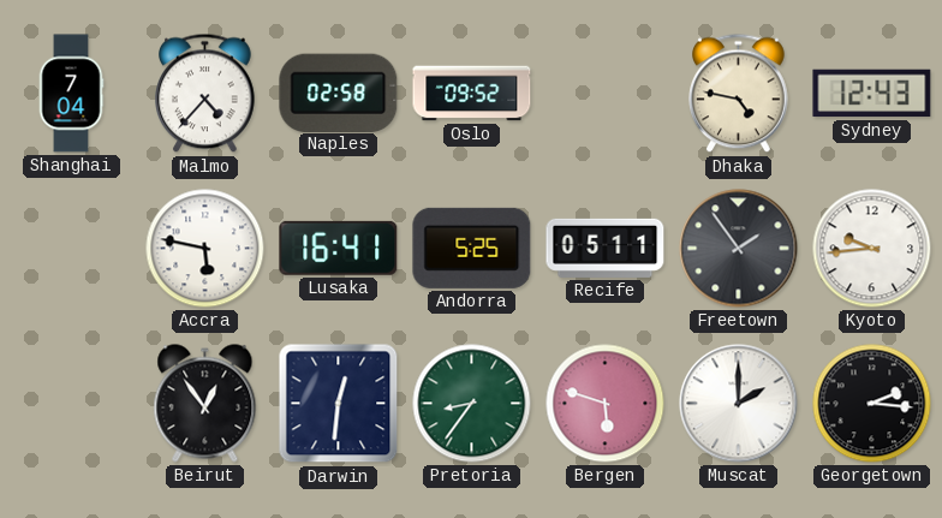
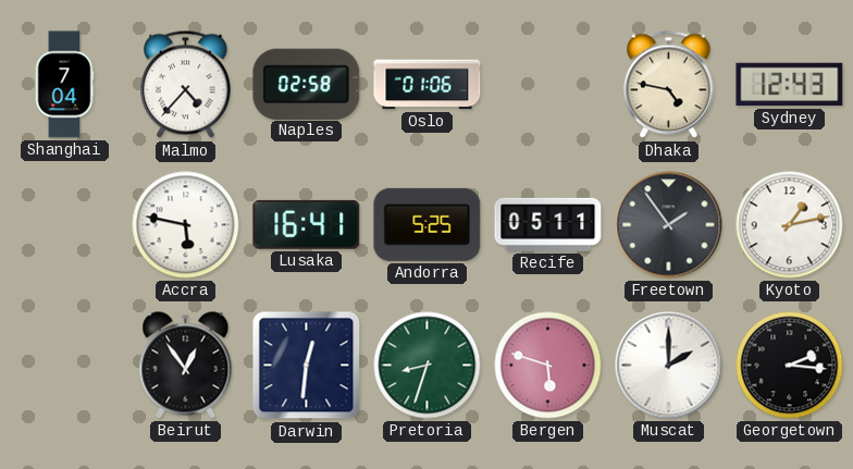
Oslo: 09:52 -> 01:06 (428, 85)
Kyoto: 9:44 -> 1:13 (790, 225)
Pretoria: 8:36 -> 8:33 (428, 366)
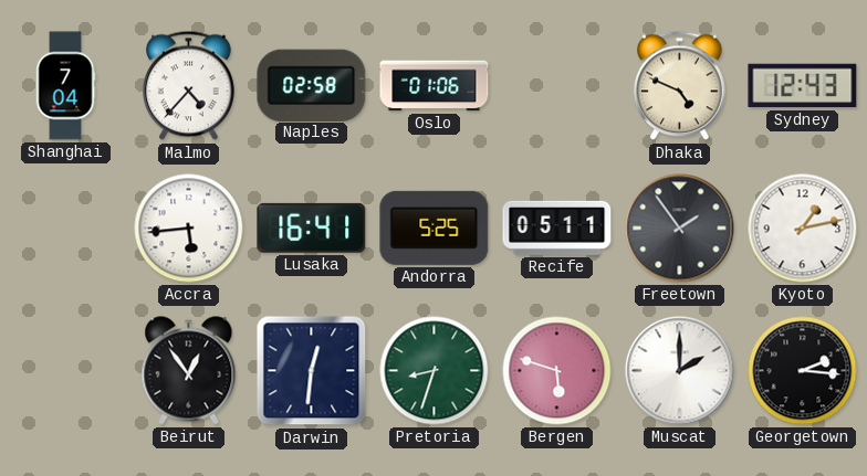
Dhaka: 4:47 -> 4:49 (680, 86)
Accra: 5:47 -> 5:44 (189, 229)
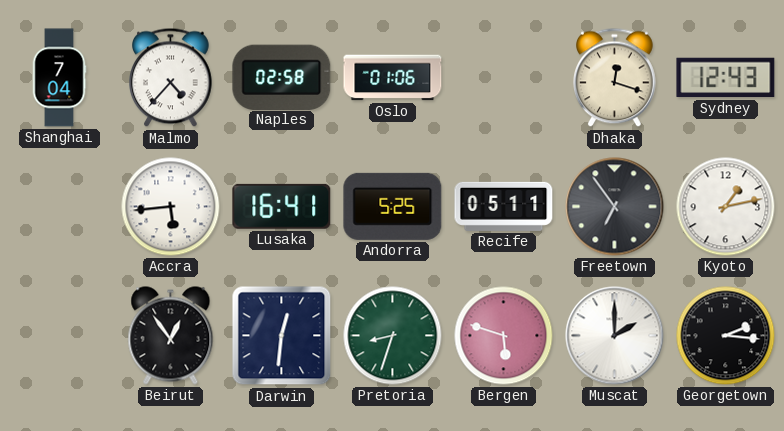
Dhaka: 4:49 -> 12:18 (615, 78)
Freetown: 1:54 -> 6:54 (615, 207)
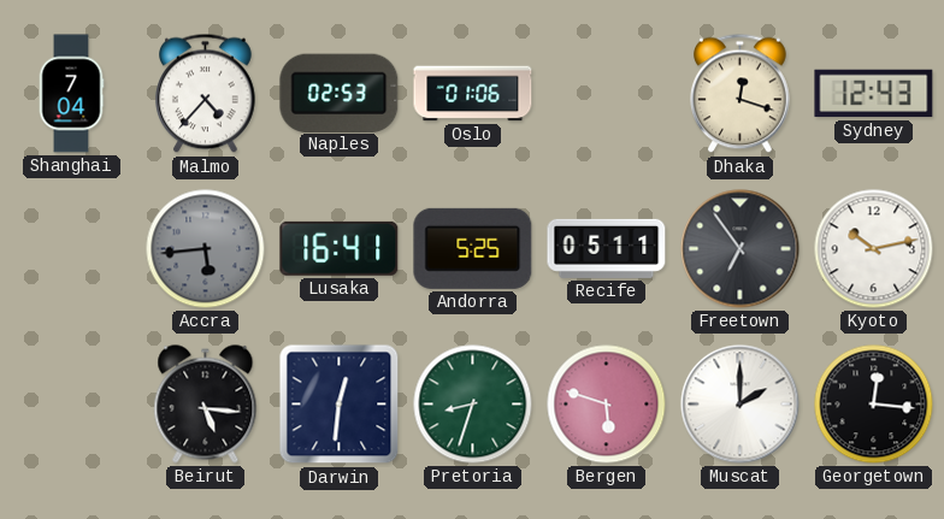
Naples: 02:58 -> 02:53 (340, 93)
Accra dial: white -> grey (206, 249)
Kyoto: 1:13 -> 10:13 (874, 249)
Beirut: 12:54 -> 5:16 (206, 405)
Georgetown: 2:16 -> 12:16 (874, 405)
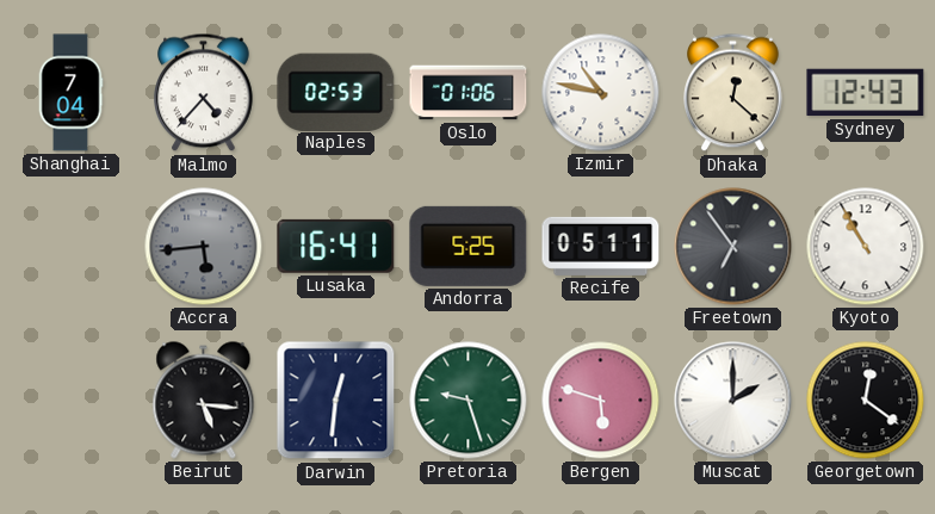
Izmir: none -> 10:47 (601, 93)
Dhaka: 12:18 -> 12:22 (733, 93)
Kyoto: 10:13 -> 10:55 (866, 247)
Pretoria: 8:33 -> 9:27 (469, 401)
Georgetown: 12:16 -> 12:21 (866, 401)
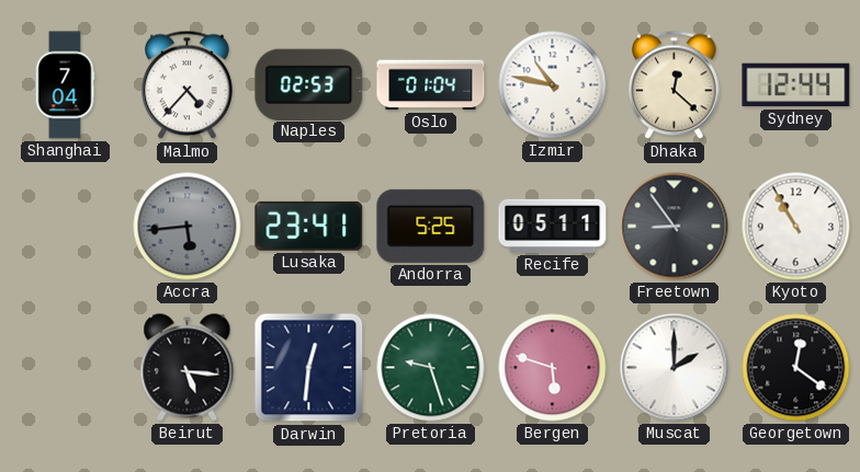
Oslo: 01:06 -> 01:04 (431, 85)
Sydney: 12:43 -> 12:44 (796, 85)
Lusaka: 16:41 -> 23:41 (309, 226)
Freetown: 6:54 -> 8:54 (675, 227)
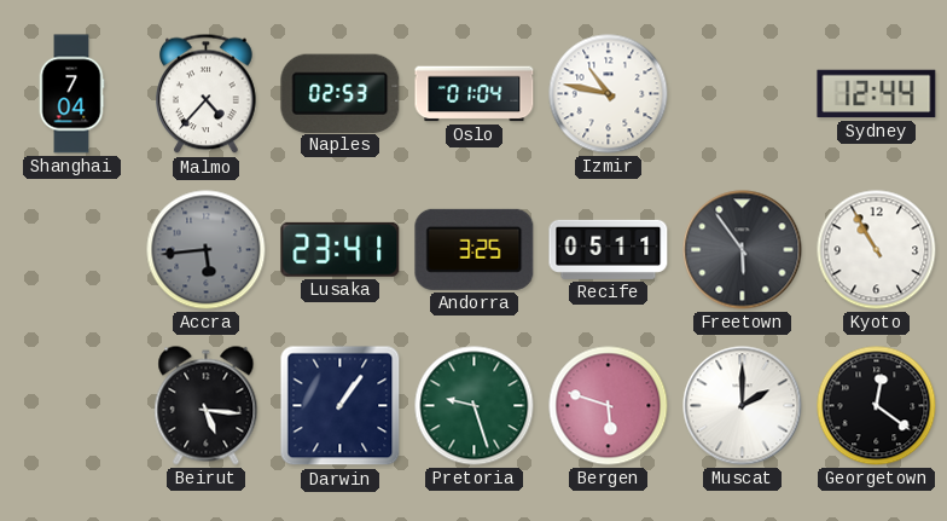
Dhaka: 12:22 -> none (675, 85)
Andorra: 5:25 -> 3:25 (475, 249)
Freetown: 8:54 -> 5:54 (743, 250)
Darwin: 12:31 -> 1:06 (341, 406)
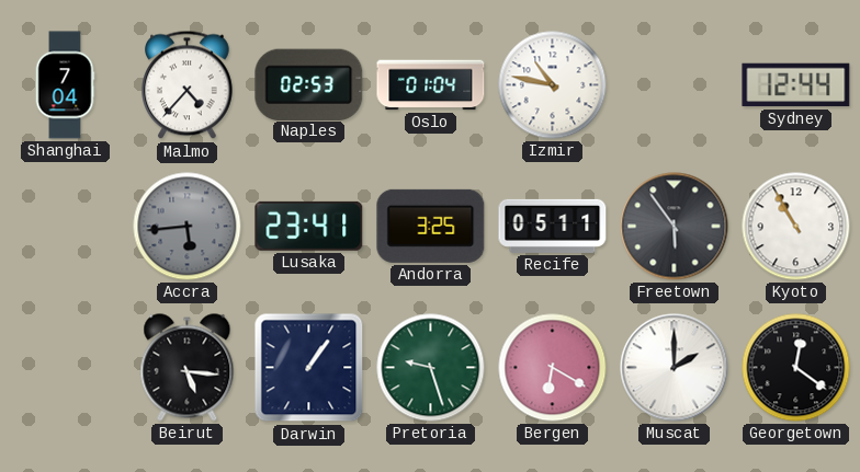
Bergen: 5:48 -> 6:20 (553, 368)
